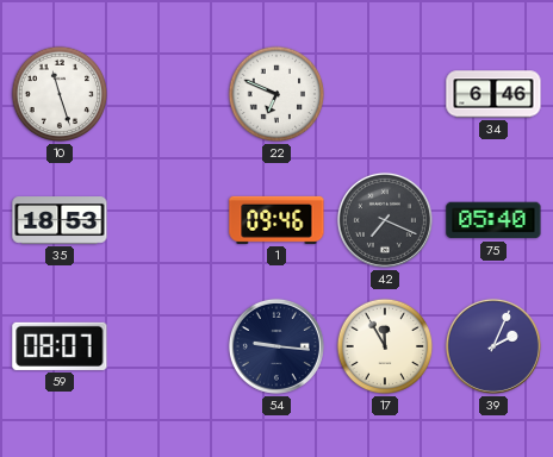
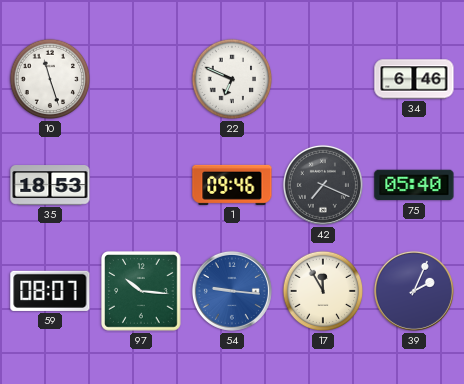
97: none -> 10:16 (142, 292)
54 dial: navy -> blue (232, 291)
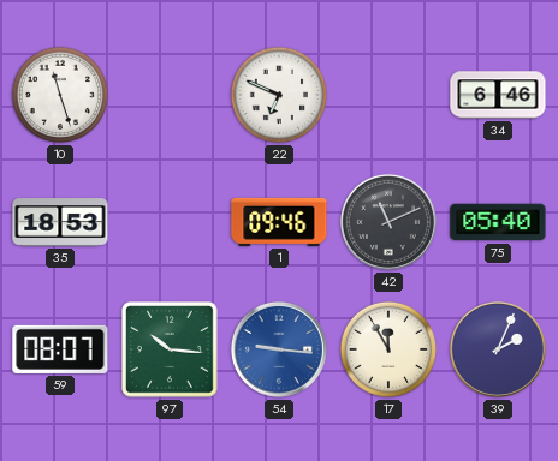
42: 7:19 -> 11:11 (388, 222)
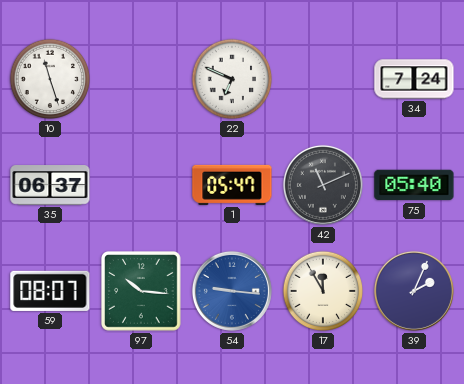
34: 6:46 -> 7:24 (414, 79)
35: 18:53 -> 06:37 (50, 185)
1: 09:46 -> 05:47 (232, 185)
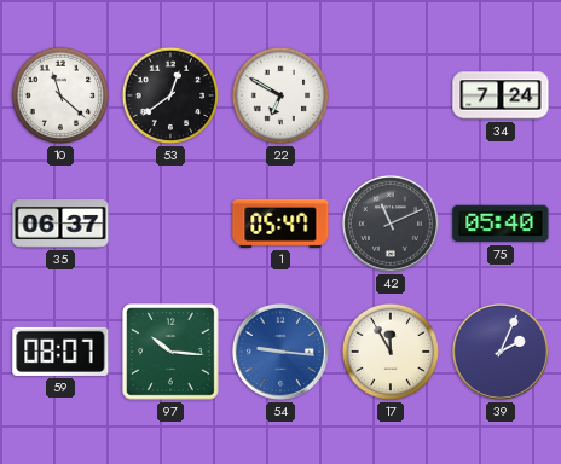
10: 11:27 -> 11:22 (60, 95)
53: none -> 12:39 (170, 95)
22: 6:49 -> 6:50 (280, 95)
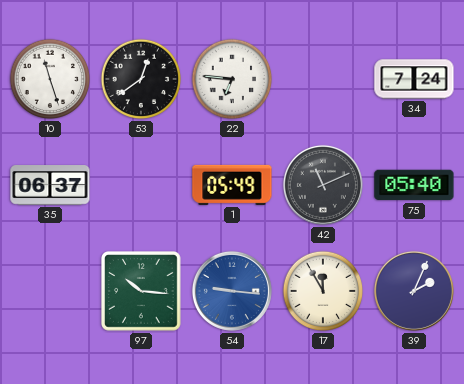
10: 11:22 -> 11:27 (50, 79)
22: 6:50 -> 6:46 (232, 79)
1: 05:47 -> 05:49 (232, 185)
59: 08:07 -> none (60, 352)
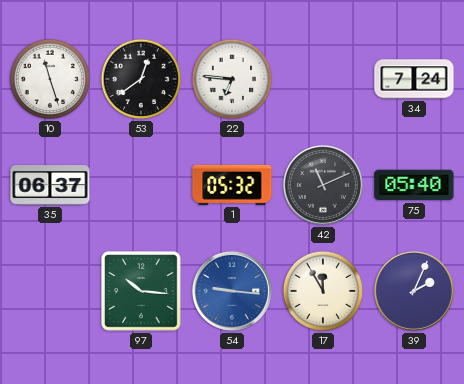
1: 05:49 -> 05:32 (232, 185)
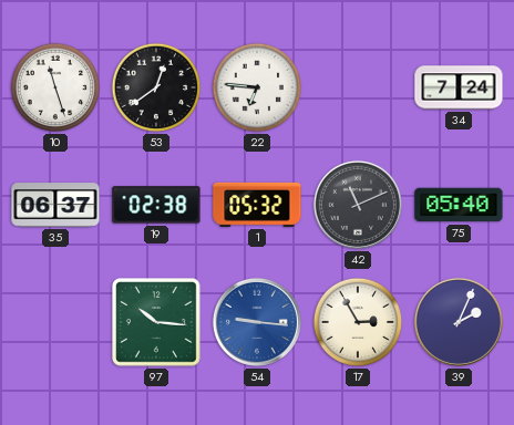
19: none -> 02:38 (156, 205)
17: 11:55 -> 2:55 (358, 322)
